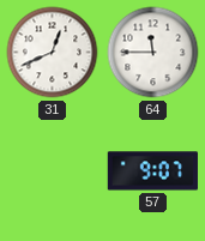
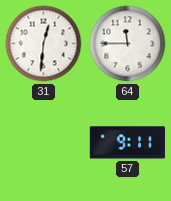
31: 12:41 -> 12:31 (44, 44)
57: 9:07 -> 9:11 (127, 143)
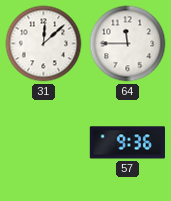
31: 12:31 -> 12:08 (44, 44)
57: 9:11 -> 9:36 (127, 143)
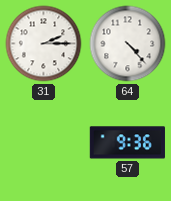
31: 12:08 -> 2:15 (44, 44)
64: 11:45 -> 4:23 (128, 44)
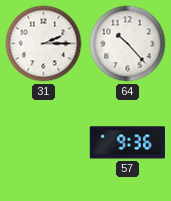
64: 4:23 -> 10:23 (128, 44)
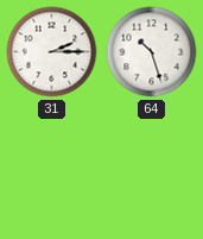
64: 10:23 -> 10:27 (152, 52)
57: 9:36 -> none (127, 143)
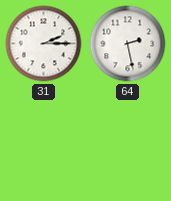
64: 10:27 -> 2:28 (128, 44)
